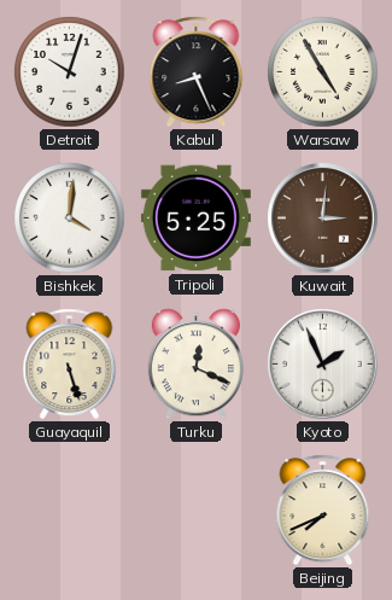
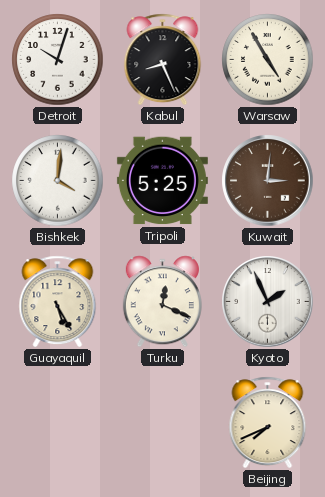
Guayaquil: 5:27 -> 5:25 (58, 302)
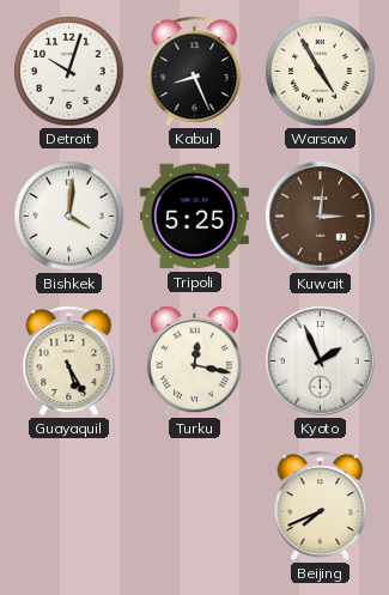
Turku: 12:19 -> 12:17 (194, 362)
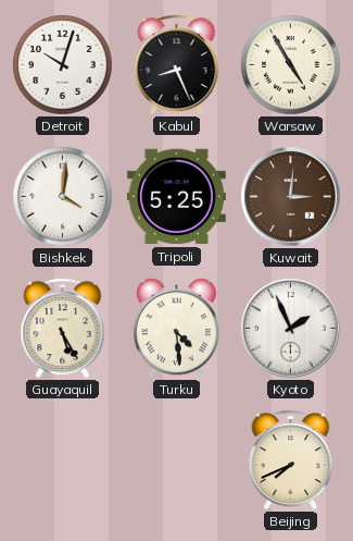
Turku: 12:17 -> 4:29 (176, 329)
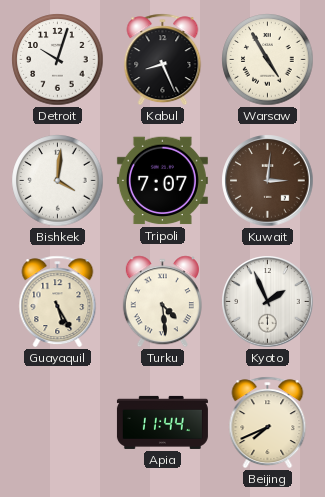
Tripoli: 5:25 -> 7:07 (162, 181)
Apia: none -> 11:44 (162, 422)
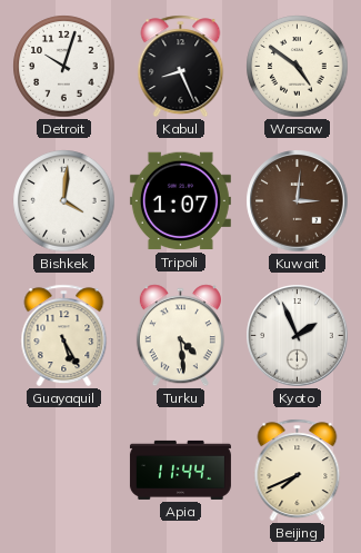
Warsaw: 4:55 -> 4:51 (298, 67)
Tripoli: 7:07 -> 1:07 (180, 201)
